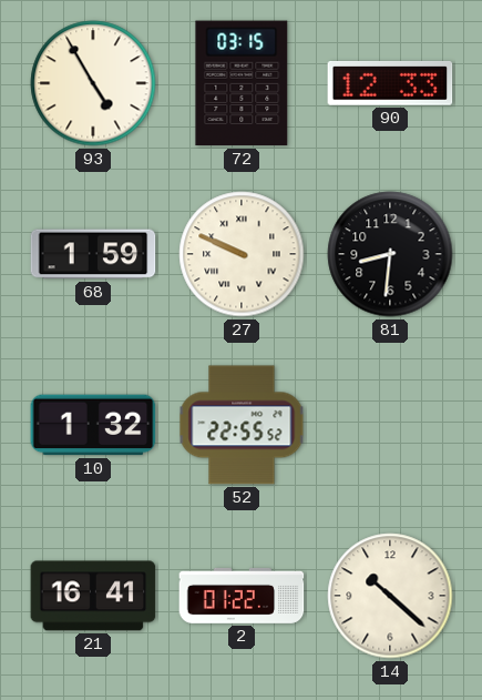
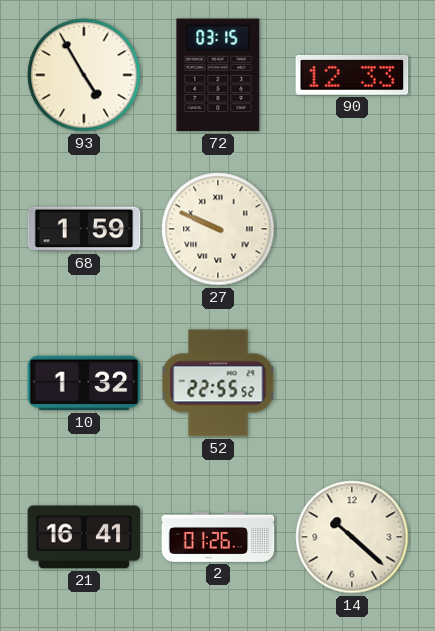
81: 8:31 -> none (390, 254)
2: 01:22 -> 01:26 (218, 537)
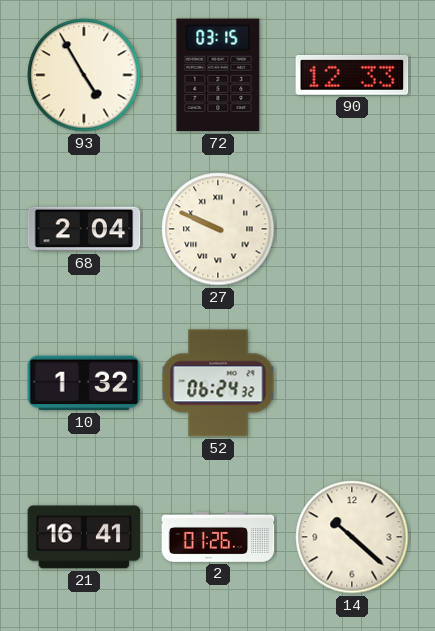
68: 1:59 -> 2:04 (84, 229)
52: 22:55 -> 06:24 (218, 383)
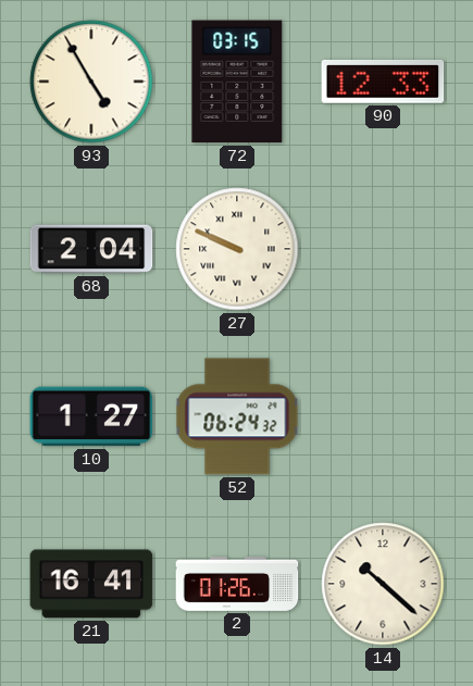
10: 1:32 -> 1:27 (91, 416)
